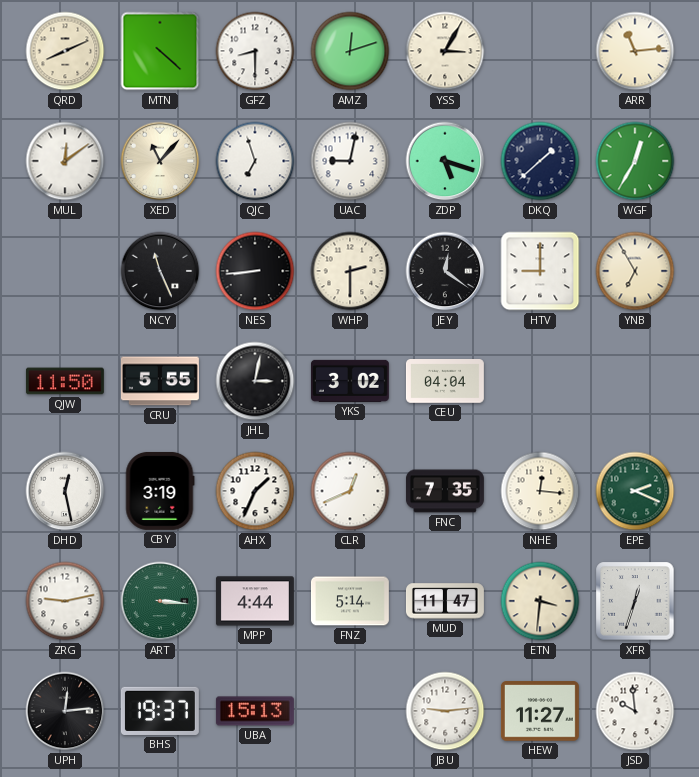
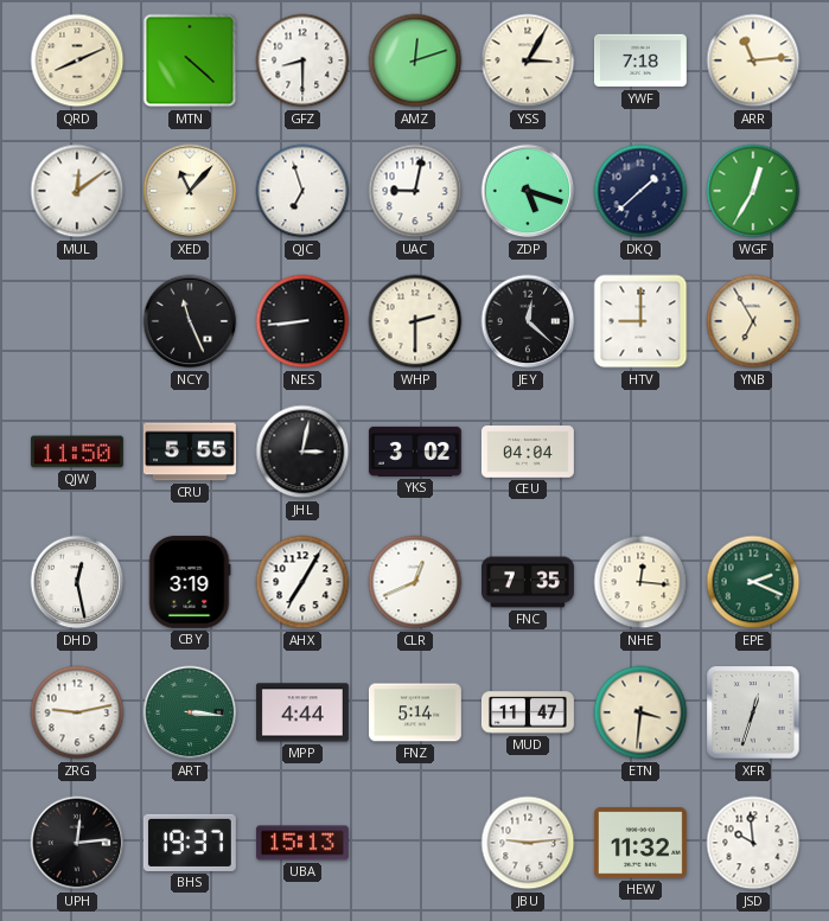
YWF: none -> 7:18 (640, 60)
JEY: 12:21 -> 12:22 (528, 321)
AHX: 1:34 -> 7:05 (302, 582)
HEW: 11:27 -> 11:32 (640, 843)
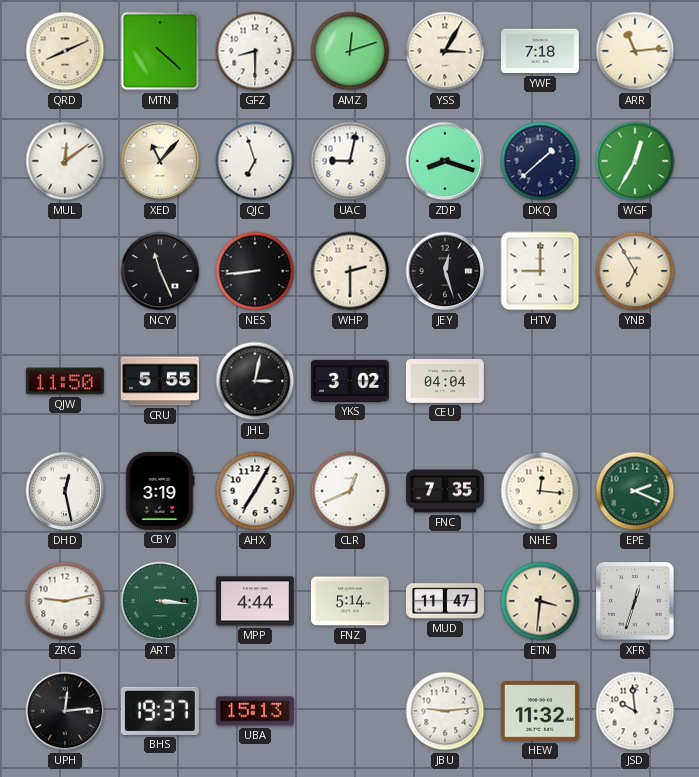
ZDP: 5:18 -> 8:18 (445, 161)
JEY: 12:22 -> 12:27 (445, 271)
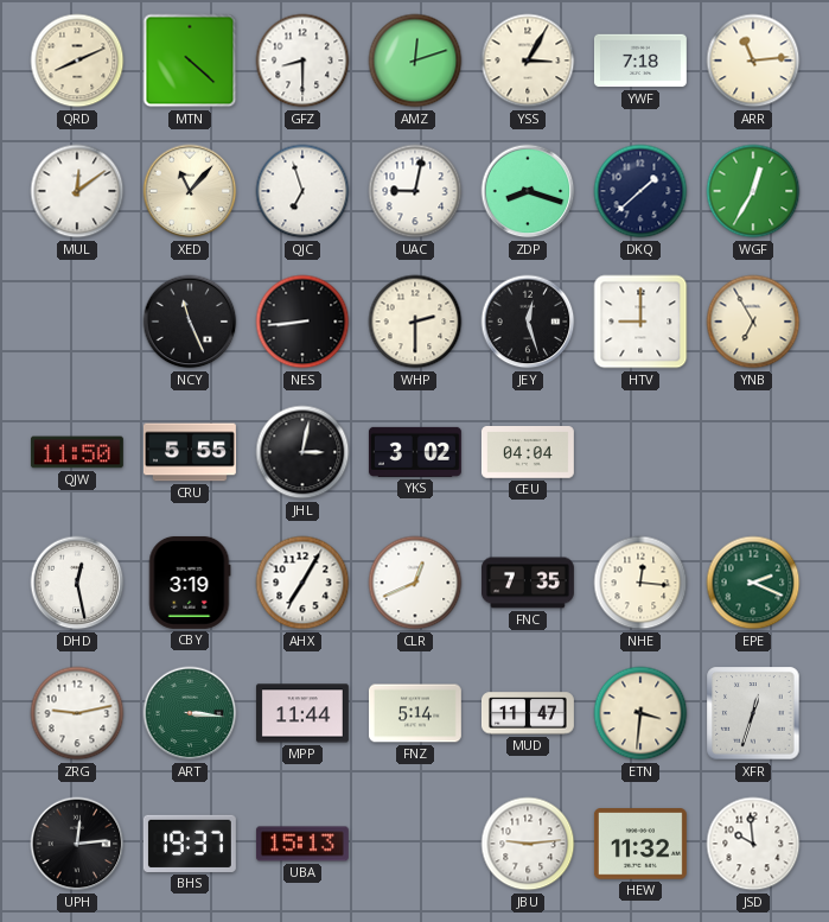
MPP: 4:44 -> 11:44 (302, 713)
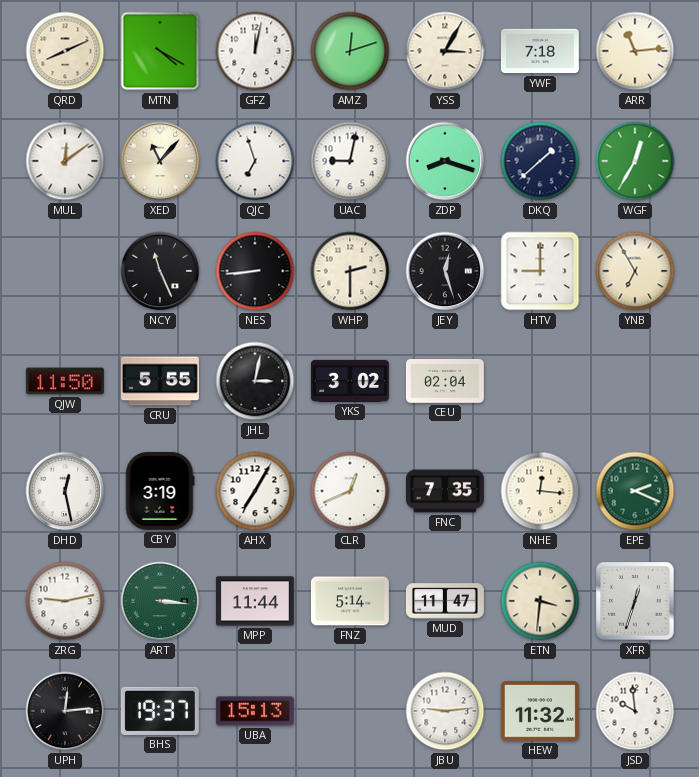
MTN: 4:22 -> 4:20 (160, 51)
GFZ: 8:30 -> 12:02 (255, 51)
CEU: 04:04 -> 02:04 (445, 382)
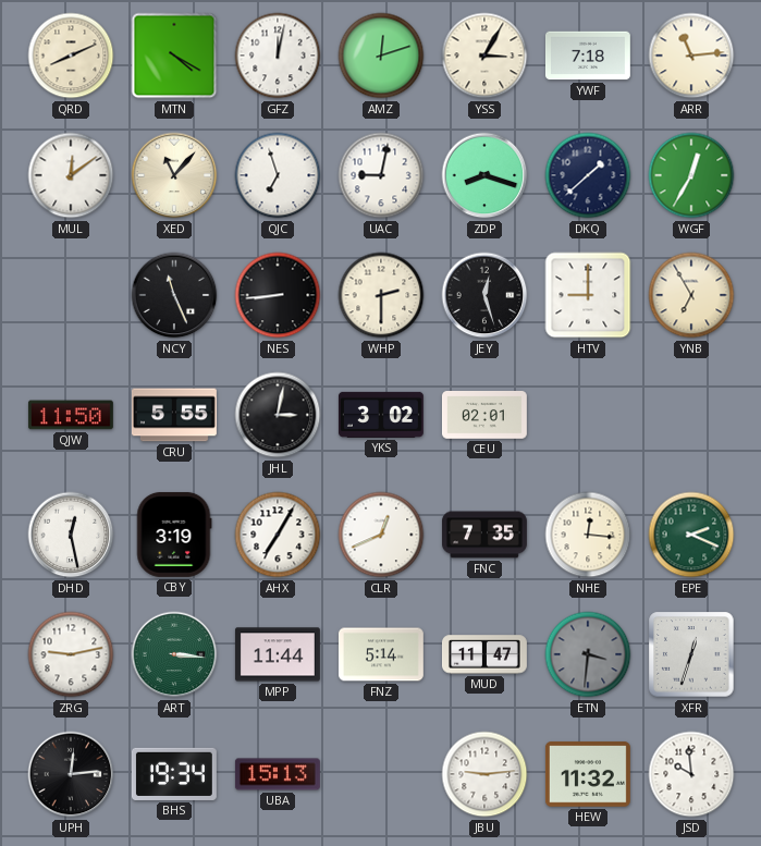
CEU: 02:04 -> 02:01 (484, 416)
ETN dial: cream -> grey (588, 654)
BHS: 19:37 -> 19:34 (174, 774)
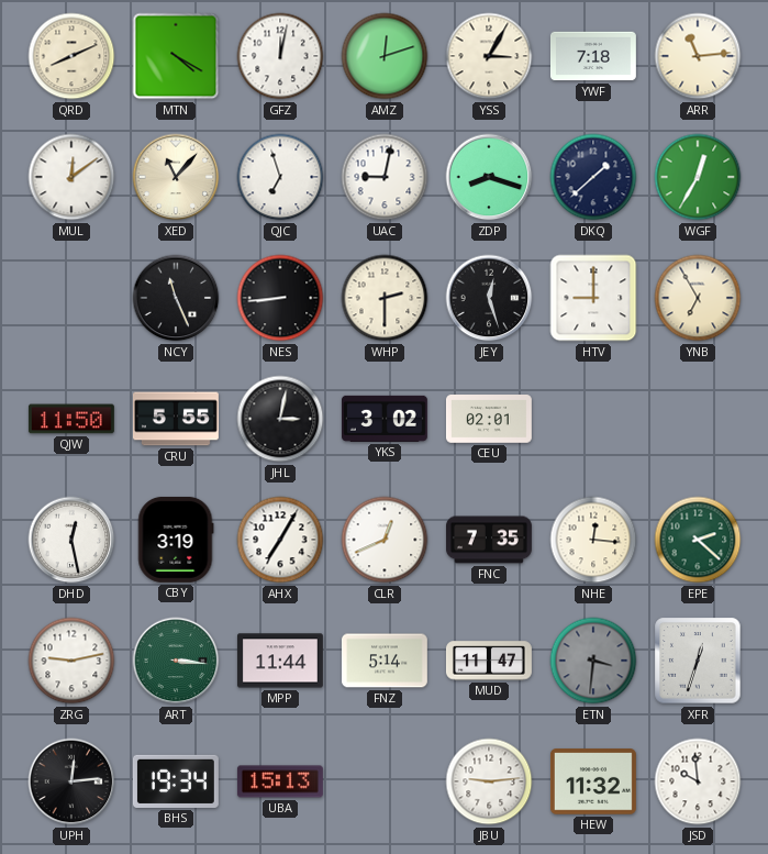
EPE: 2:19 -> 2:22 (698, 540)
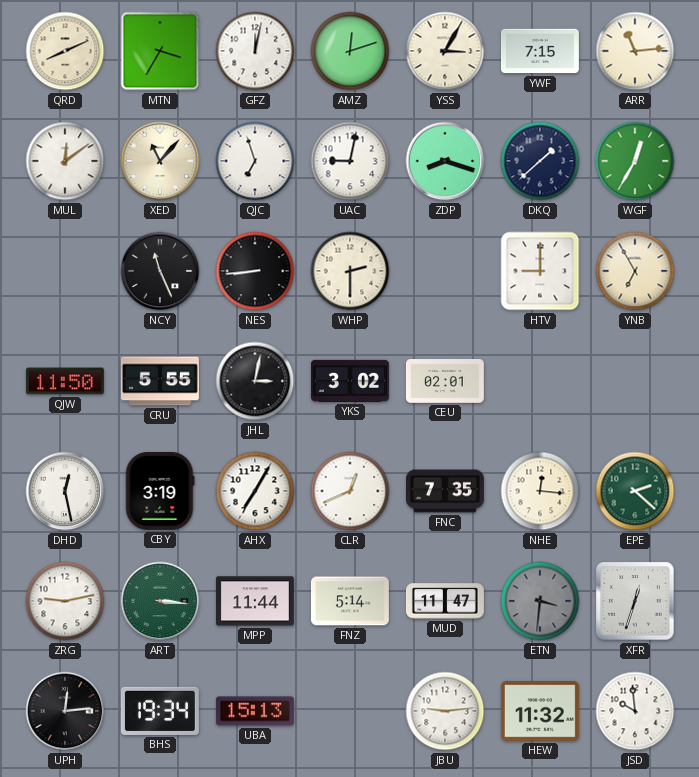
MTN: 4:20 -> 3:35 (160, 51)
YWF: 7:18 -> 7:15 (540, 51)
JEY: 12:27 -> none (489, 298)
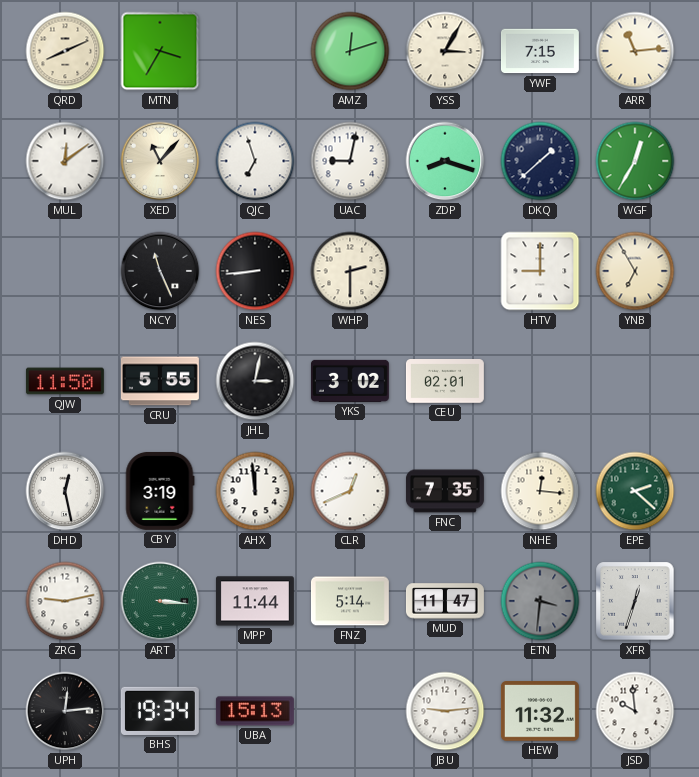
GFZ: 12:02 -> none (255, 51)
AHX: 7:05 -> 11:59 (255, 491)
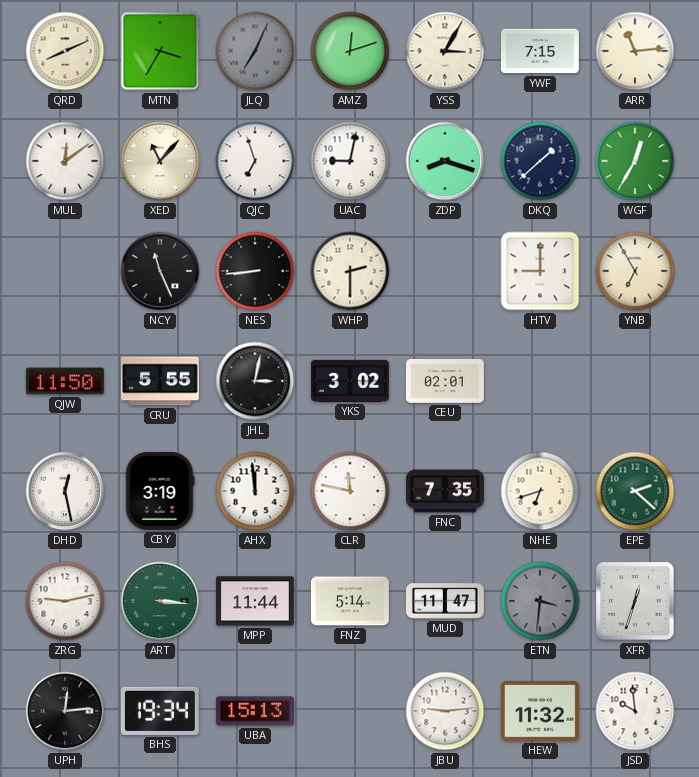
JLQ: none -> 7:04 (255, 51)
CLR: 12:41 -> 11:47 (350, 491)
NHE: 12:16 -> 6:42 (540, 491)
